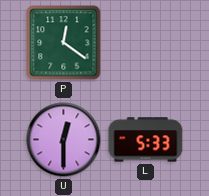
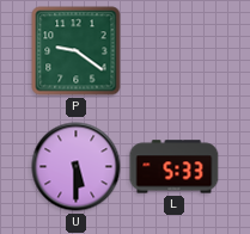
P: 12:21 -> 9:21 (77, 51)
U: 12:30 -> 5:30 (77, 167)
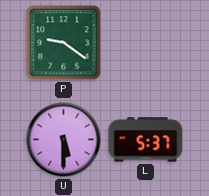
L: 5:33 -> 5:37 (146, 140)
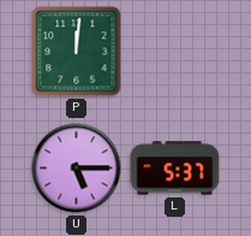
P: 9:21 -> 12:01 (77, 52)
U: 5:30 -> 5:15 (77, 169)
